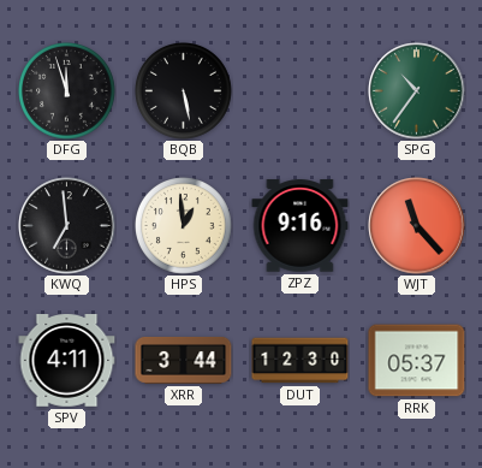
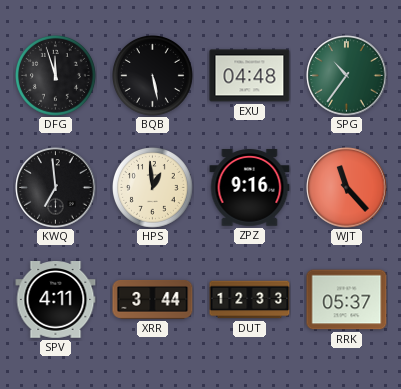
EXU: none -> 04:48 (250, 76)
DUT: 12:30 -> 12:33 (250, 300)
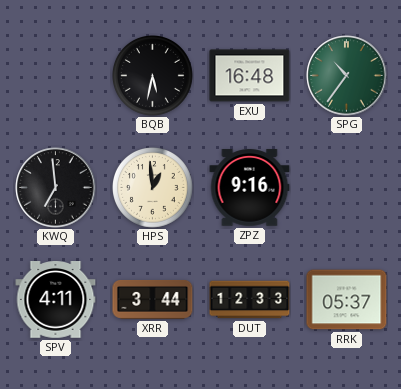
DFG: 11:57 -> none (56, 76)
BQB: 5:28 -> 5:32 (153, 76)
EXU: 04:48 -> 16:48 (250, 76)
WJT: 11:23 -> none (347, 188)
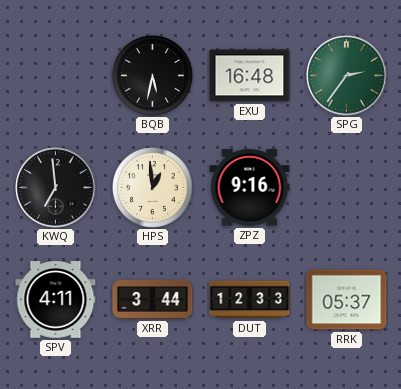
SPG: 10:36 -> 2:36 (347, 76)
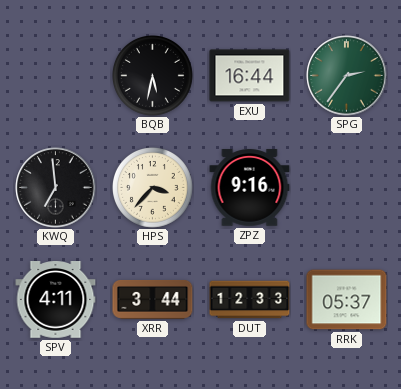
EXU: 16:48 -> 16:44 (250, 76)
HPS: 12:59 -> 3:37 (153, 188)
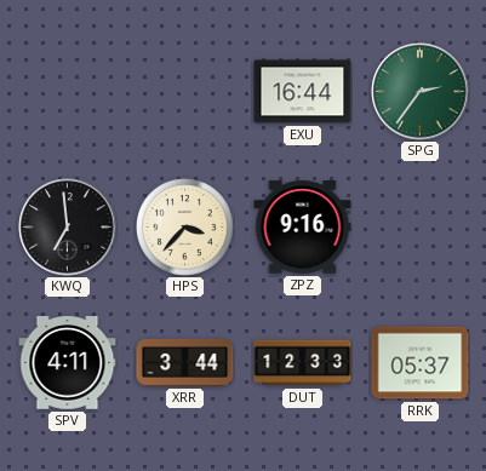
BQB: 5:32 -> none (153, 76)
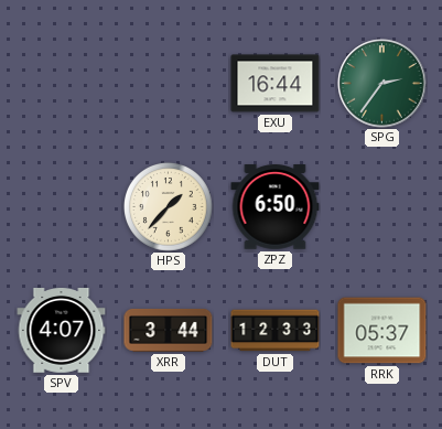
KWQ: 6:59 -> none (68, 228)
HPS: 3:37 -> 1:37 (169, 207)
ZPZ: 9:16 -> 6:50 (276, 207)
SPV: 4:11 -> 4:07 (62, 331)
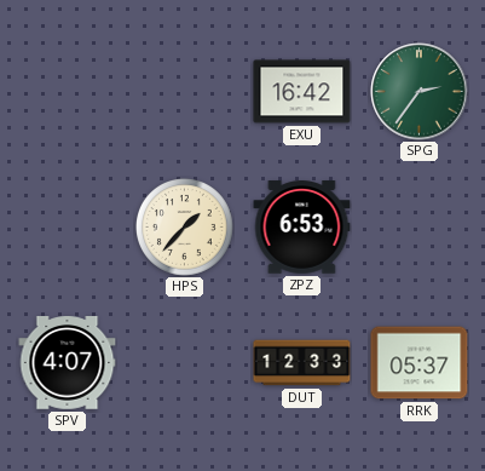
EXU: 16:44 -> 16:42 (302, 92)
ZPZ: 6:50 -> 6:53 (302, 228)
XRR: 3:44 -> none (169, 330)
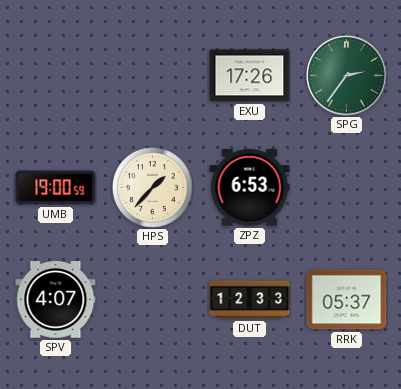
EXU: 16:42 -> 17:26 (250, 76)
UMB: none -> 19:00 (56, 188)
